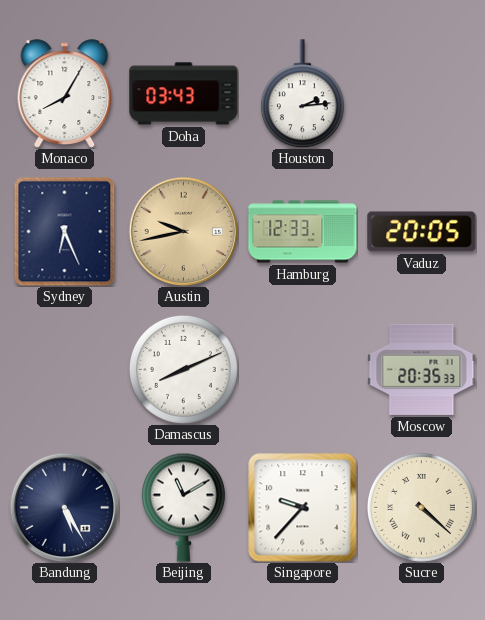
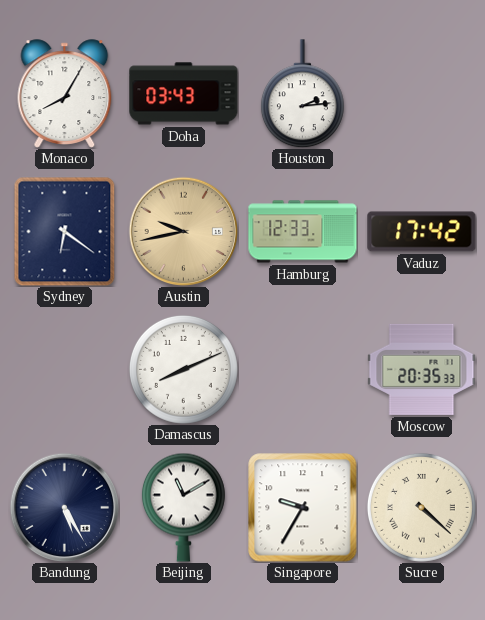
Sydney: 6:26 -> 6:21 (65, 231)
Vaduz: 20:05 -> 17:42 (422, 232)
Singapore: 9:37 -> 9:35 (303, 508)
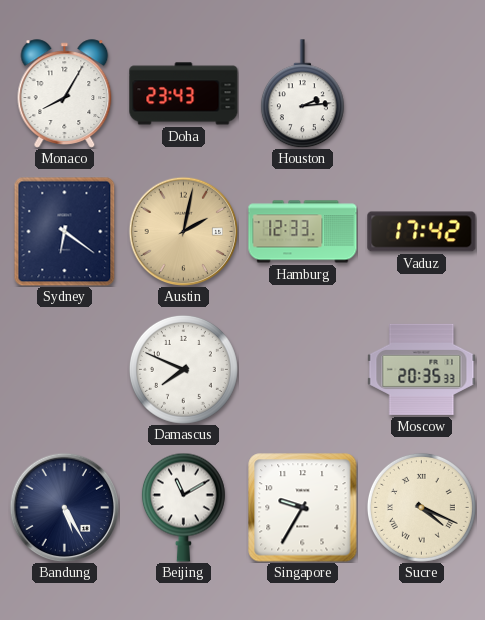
Doha: 03:43 -> 23:43 (184, 94)
Austin: 9:43 -> 2:02 (183, 231)
Damascus: 8:11 -> 7:49 (183, 369)
Sucre: 4:22 -> 4:19 (421, 507)
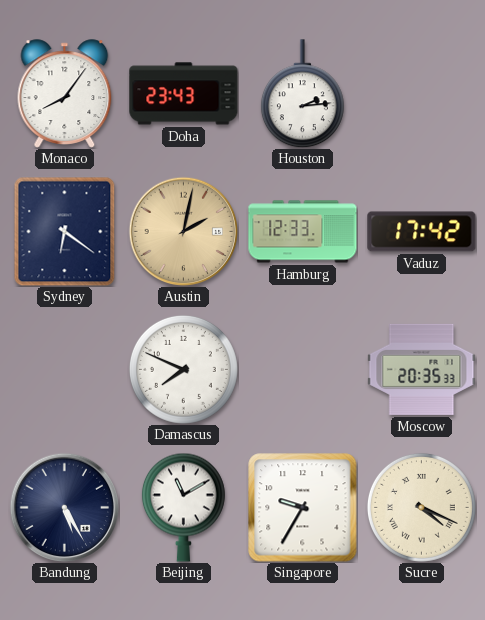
Monaco: 8:05 -> 8:06 (65, 94)
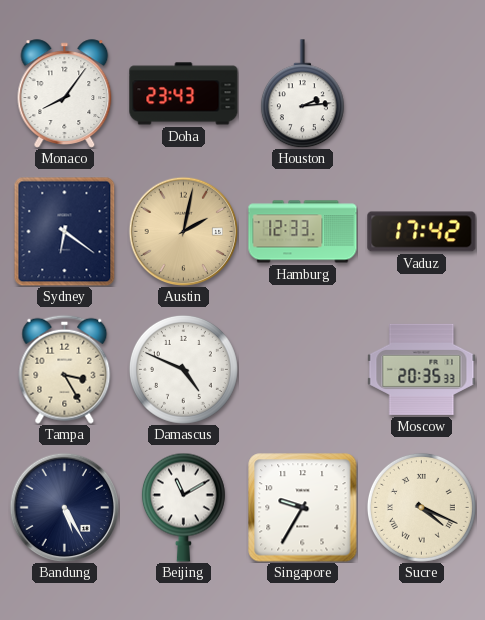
Tampa: none -> 3:25 (65, 369)
Damascus: 7:49 -> 4:49 (183, 369)
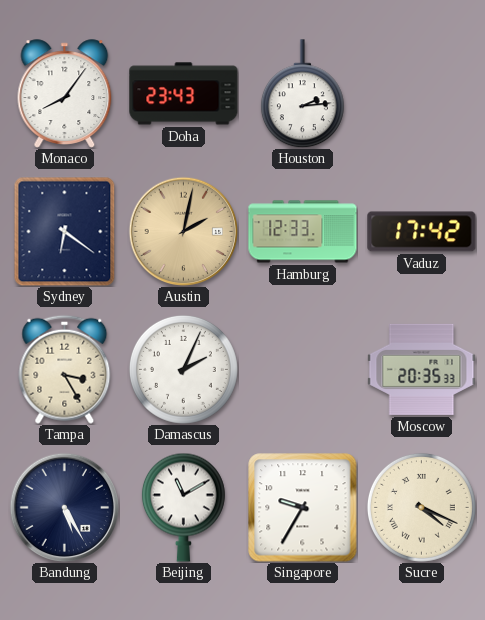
Damascus: 4:49 -> 2:04 (183, 369)
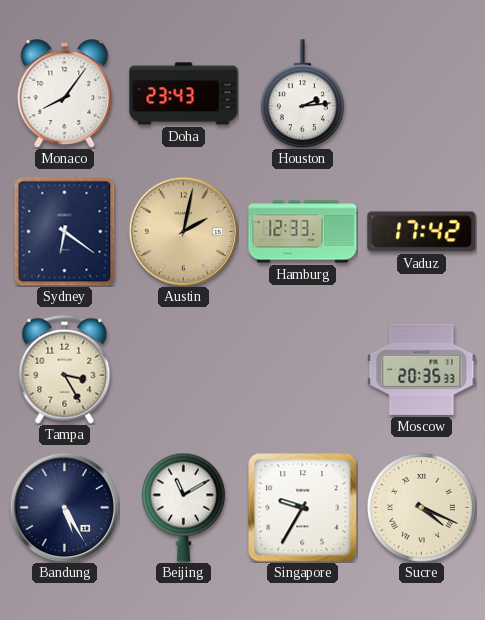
Damascus: 2:04 -> none (183, 369)
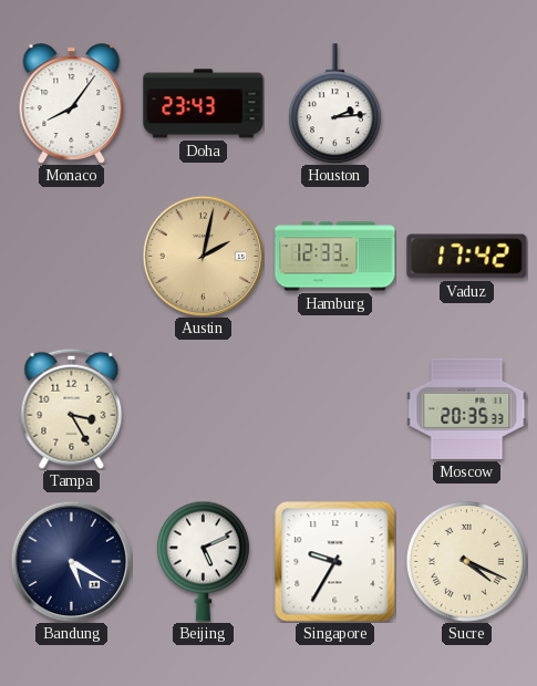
Sydney: 6:21 -> none (65, 231)
Bandung: 5:25 -> 5:20 (71, 561)
Beijing: 11:10 -> 5:11 (203, 561)
